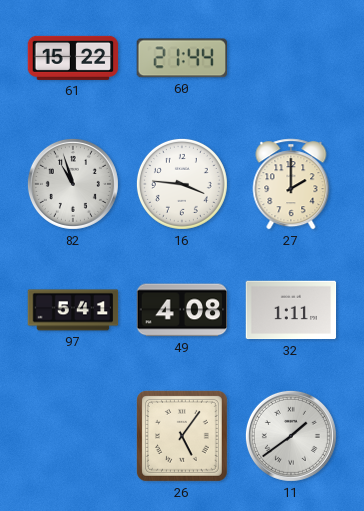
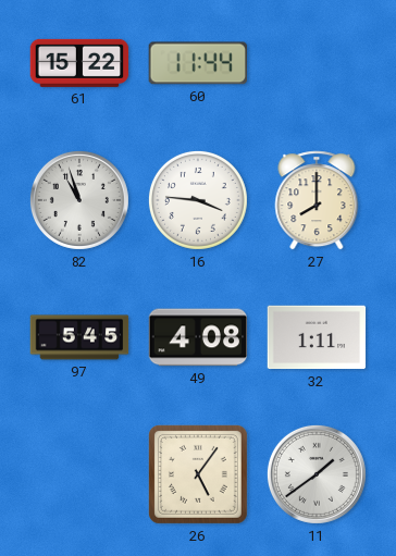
60: 21:44 -> 11:44 (197, 63)
27: 2:00 -> 8:00 (317, 200)
97: 5:41 -> 5:45 (79, 337)
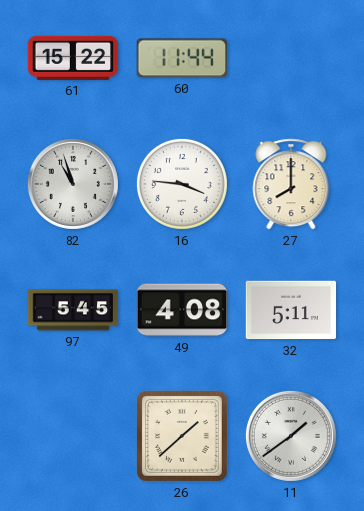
32: 1:11 -> 5:11 (291, 310)
26: 5:06 -> 1:38 (182, 436)
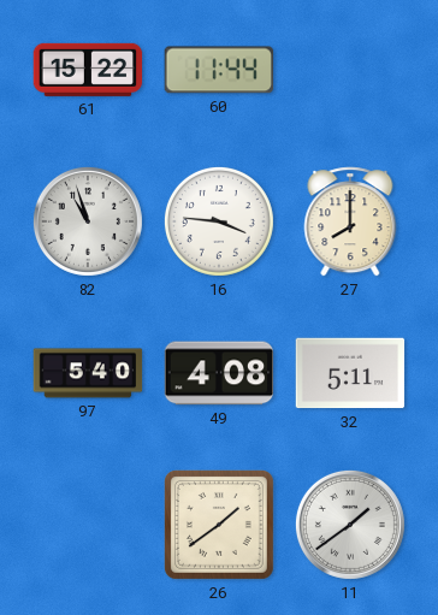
97: 5:45 -> 5:40 (88, 373)
26: 1:38 -> 1:39 (219, 525)
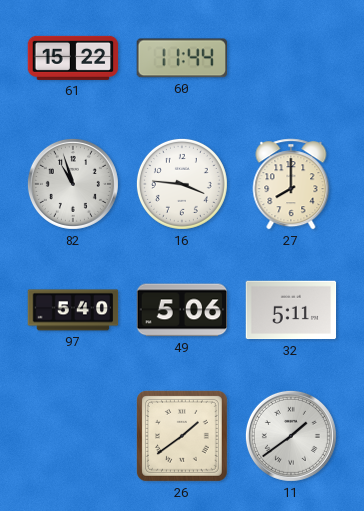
49: 4:08 -> 5:06 (182, 310)
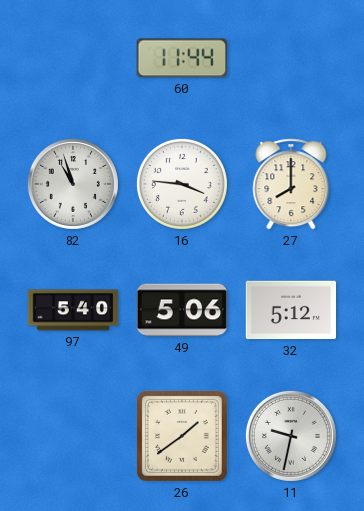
61: 15:22 -> none (73, 58)
32: 5:11 -> 5:12 (291, 310)
11: 1:39 -> 9:32 (291, 436)
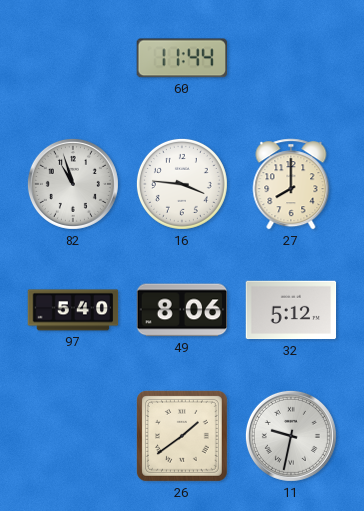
49: 5:06 -> 8:06 (182, 310)
